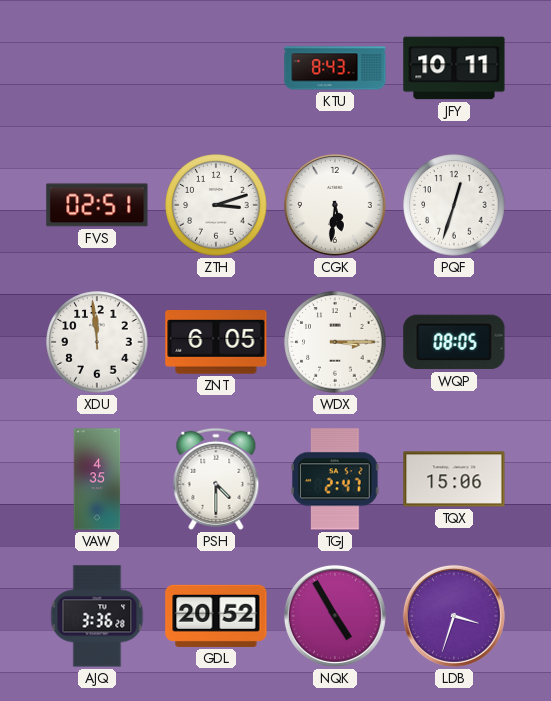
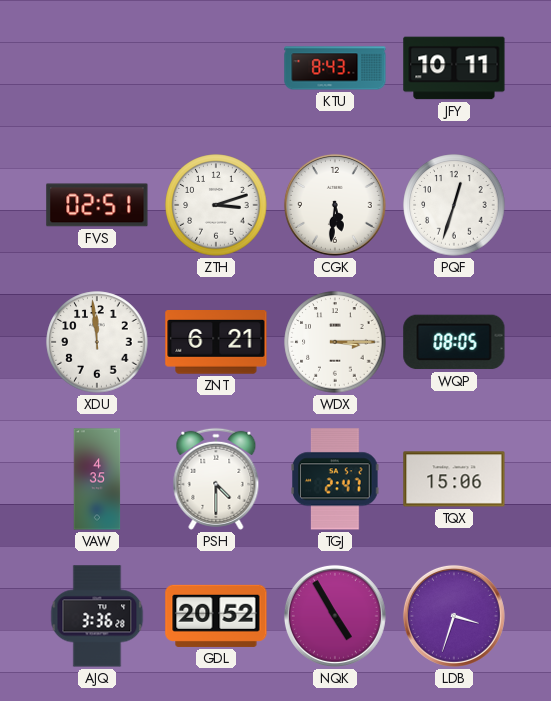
ZNT: 6:05 -> 6:21 (216, 342)
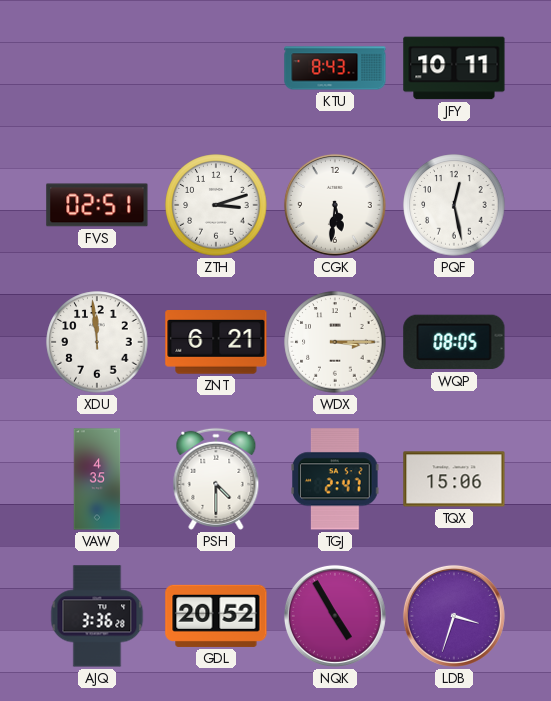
PQF: 12:33 -> 12:28 (454, 205)
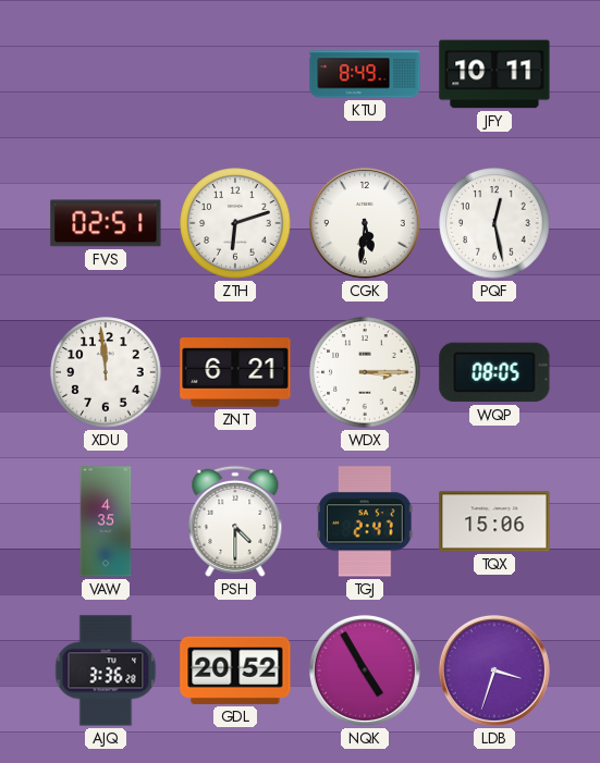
KTU: 8:43 -> 8:49 (365, 74)
ZTH: 3:12 -> 6:12 (235, 223)
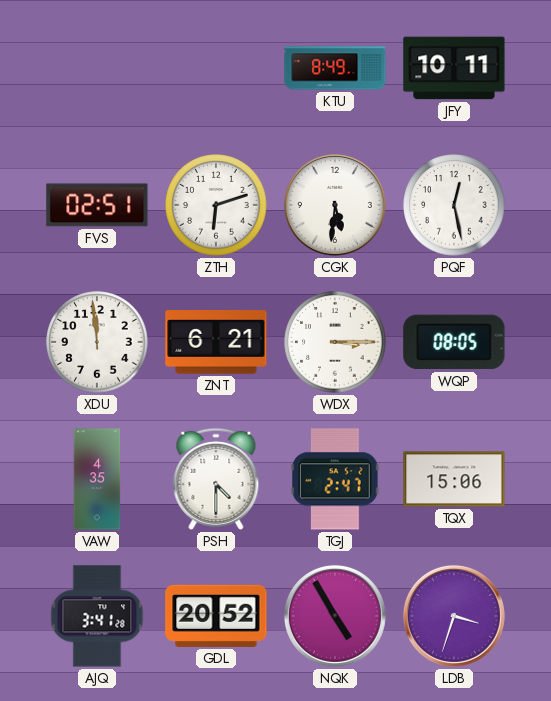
AJQ: 3:36 -> 3:41 (97, 616)
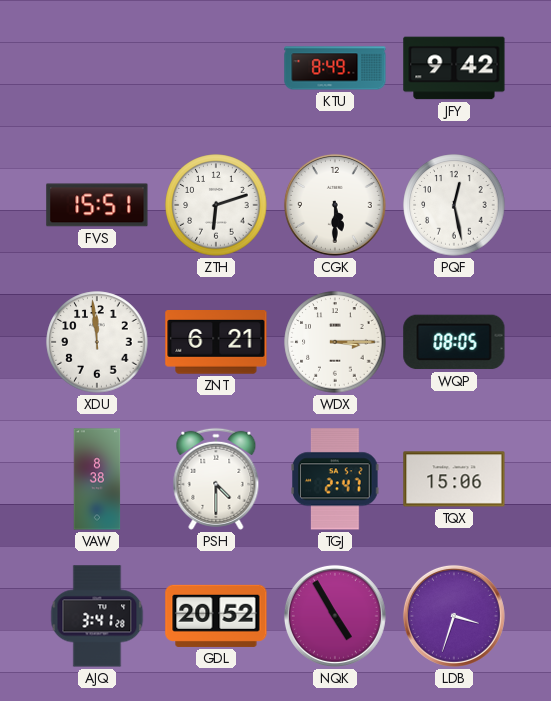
JFY: 10:11 -> 9:42 (454, 68)
FVS: 02:51 -> 15:51 (97, 205)
CGK: 5:31 -> 5:30 (335, 205)
VAW: 4:35 -> 8:38 (97, 479)
